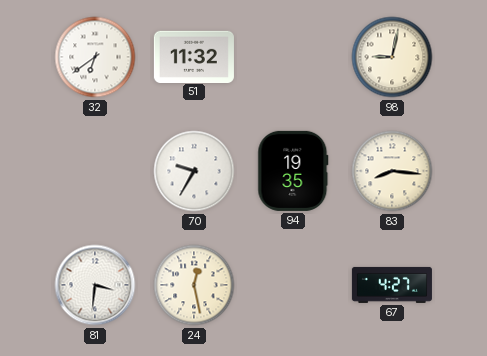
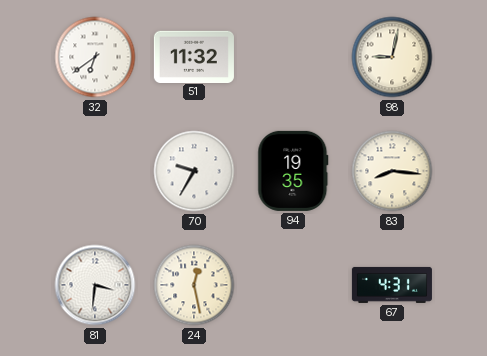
67: 4:27 -> 4:31 (392, 285)
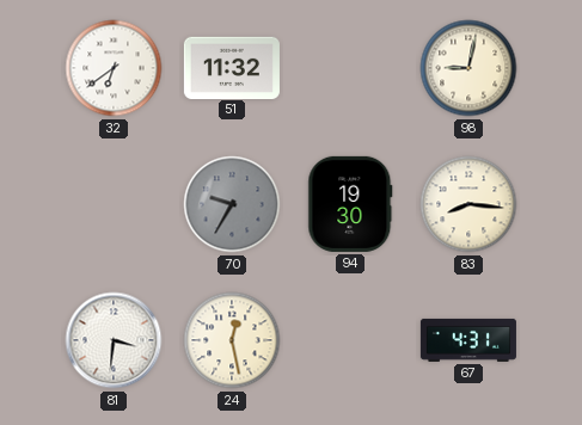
70 dial: white -> grey (232, 204)
94: 19:35 -> 19:30 (350, 204)
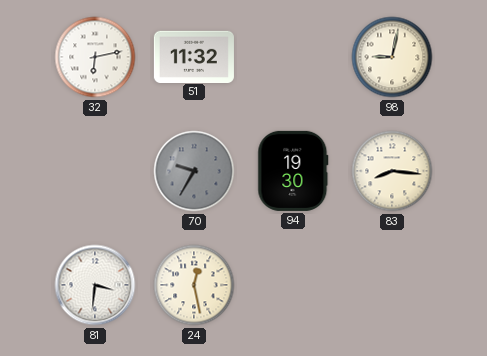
32: 6:39 -> 6:13 (95, 57)
67: 4:31 -> none (468, 340)
